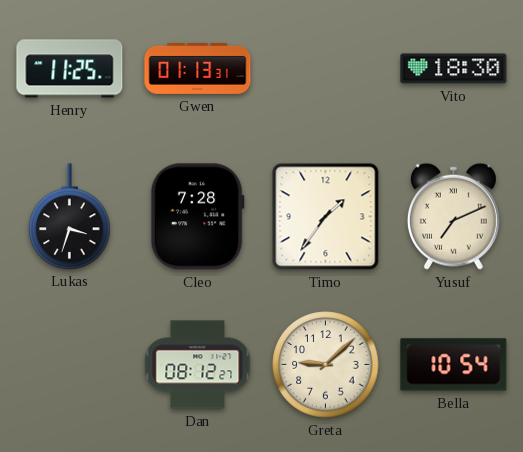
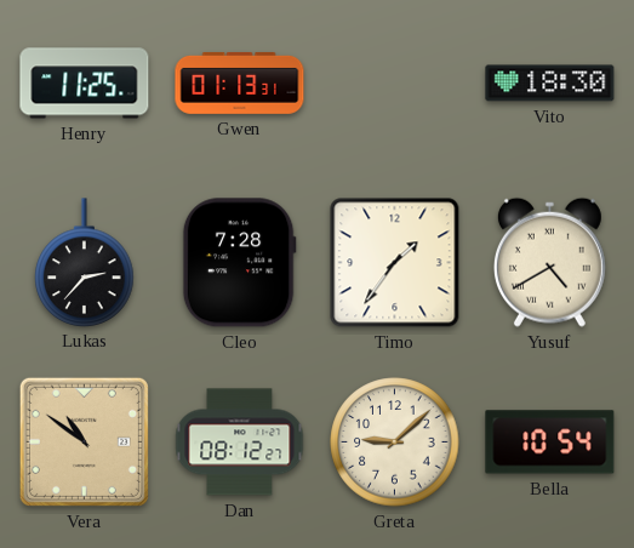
Lukas: 3:33 -> 2:37 (85, 262)
Yusuf: 7:11 -> 4:40 (549, 262)
Vera: none -> 10:51 (84, 441)
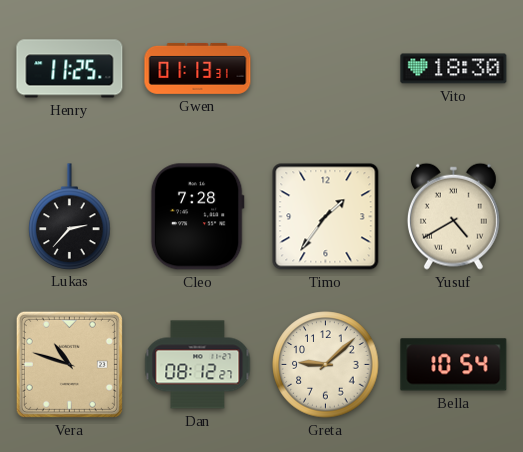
Vera: 10:51 -> 10:48 (69, 364)
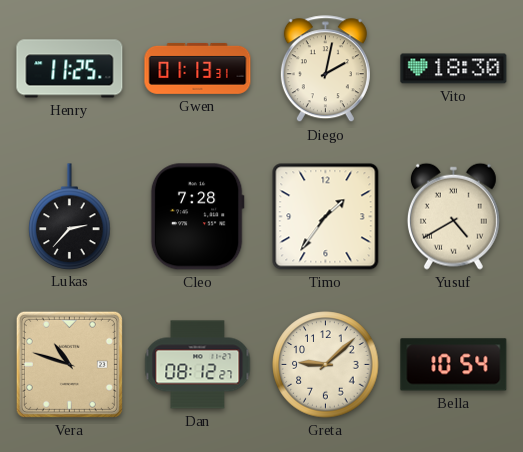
Diego: none -> 2:02 (325, 69)
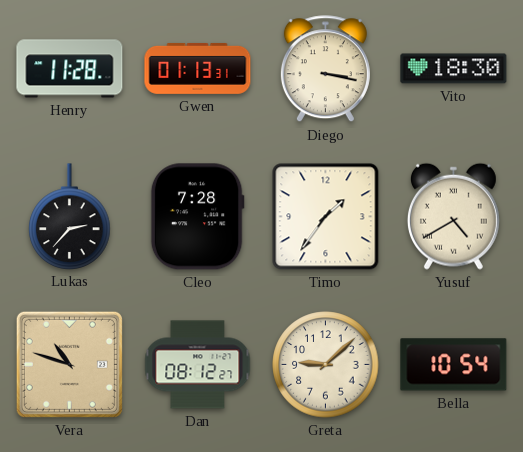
Henry: 11:25 -> 11:28 (70, 69)
Diego: 2:02 -> 3:17 (325, 69)
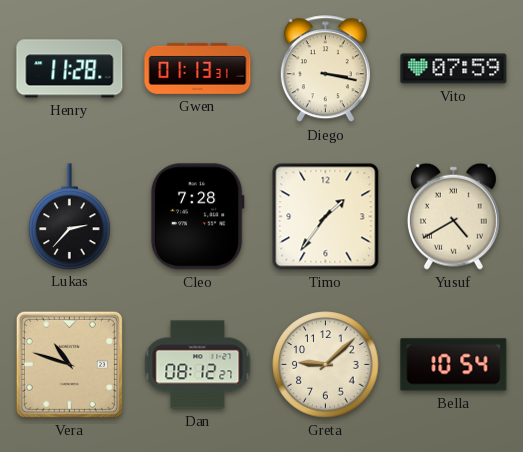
Vito: 18:30 -> 07:59 (454, 69)
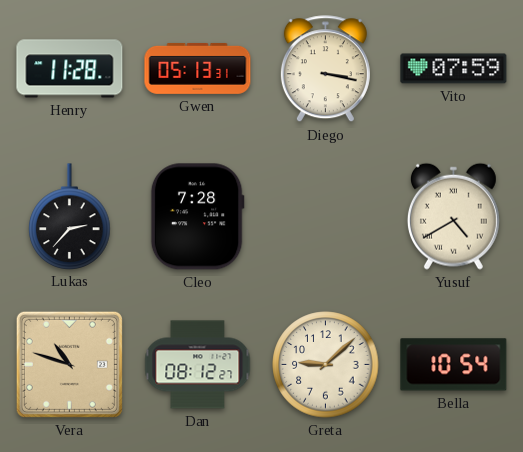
Gwen: 01:13 -> 05:13 (198, 68)
Timo: 1:36 -> none (326, 217)
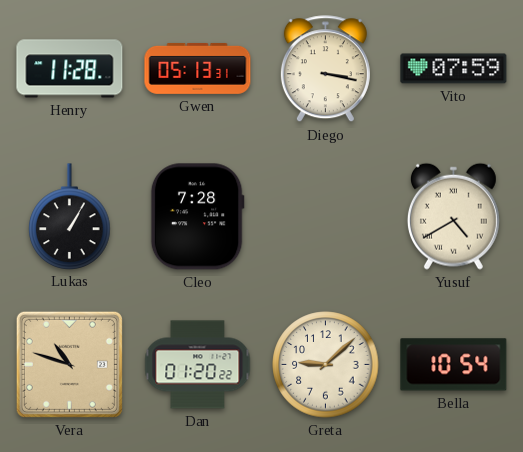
Lukas: 2:37 -> 1:05 (70, 216)
Dan: 08:12 -> 01:20 (198, 365)
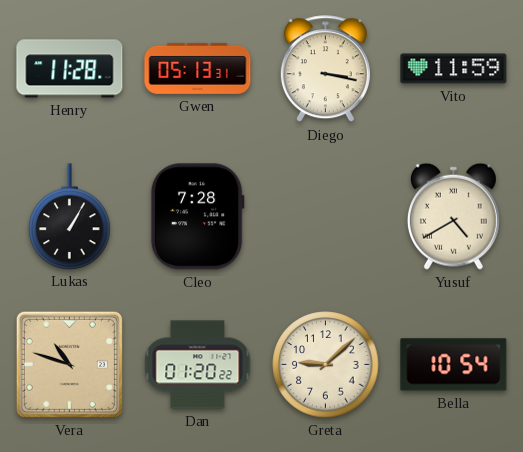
Vito: 07:59 -> 11:59 (454, 69)
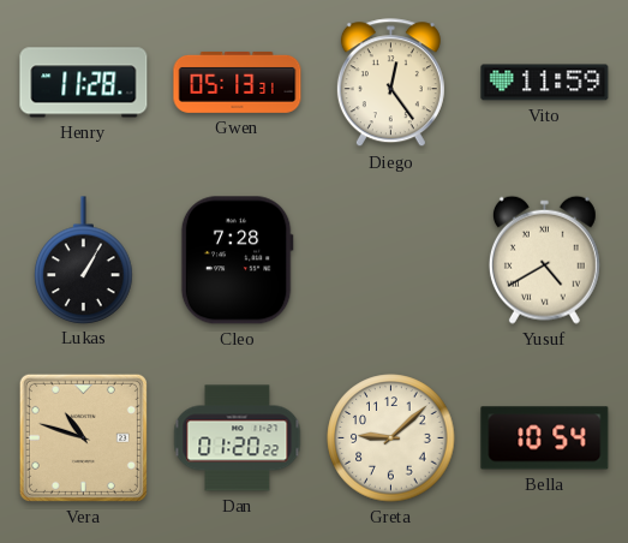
Diego: 3:17 -> 12:24 (390, 83)
